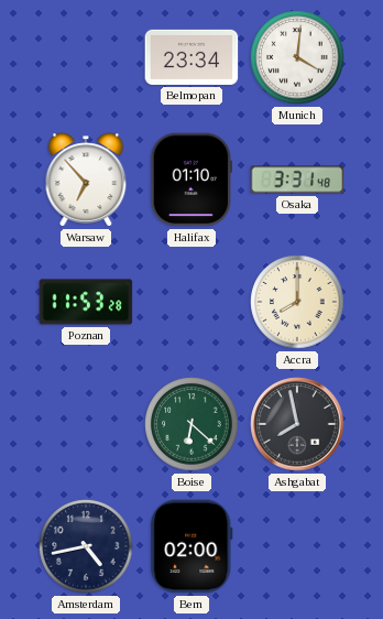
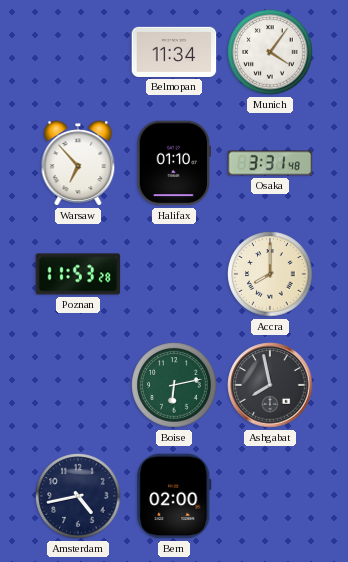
Belmopan: 23:34 -> 11:34 (174, 52)
Munich: 4:01 -> 4:06 (270, 52)
Boise: 6:22 -> 6:13 (174, 385)
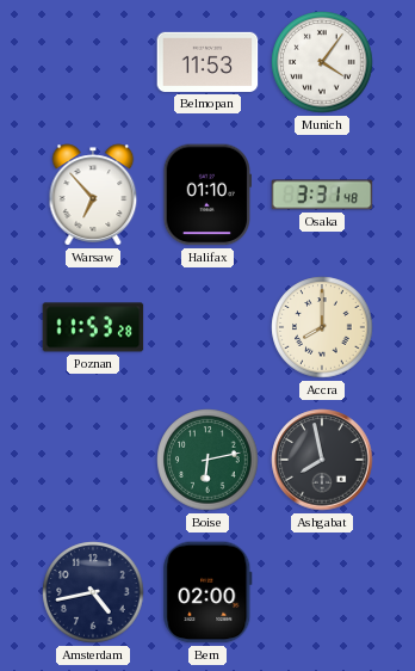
Belmopan: 11:34 -> 11:53 (207, 62)
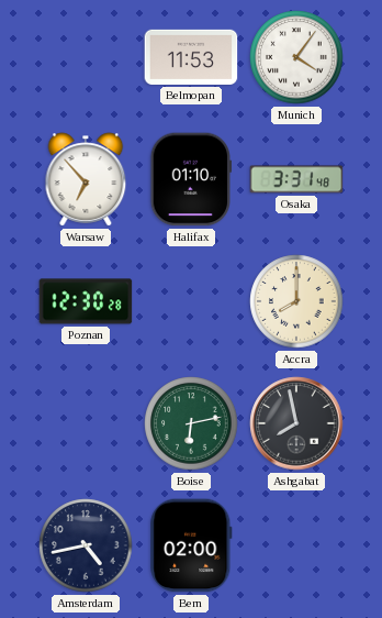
Poznan: 11:53 -> 12:30 (86, 301)
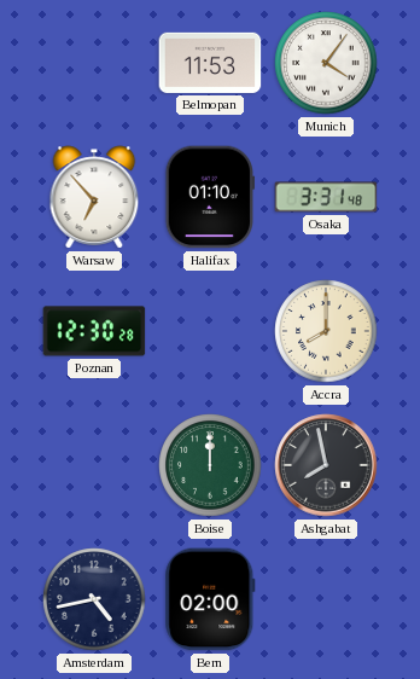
Boise: 6:13 -> 12:00 (210, 465)
